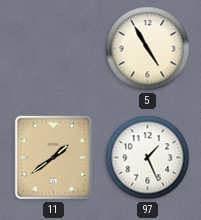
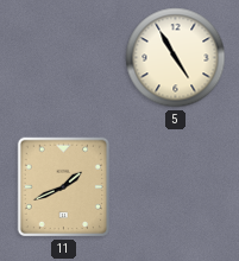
11: 1:39 -> 1:41 (63, 187)
97: 1:26 -> none (148, 158)
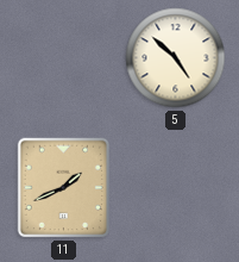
5: 4:55 -> 4:52 (176, 58)
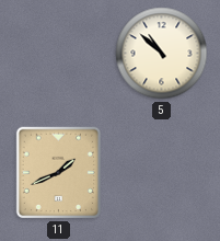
5: 4:52 -> 10:52 (162, 54)
